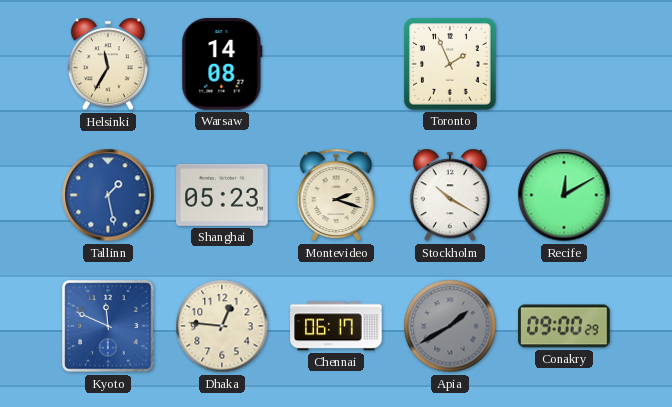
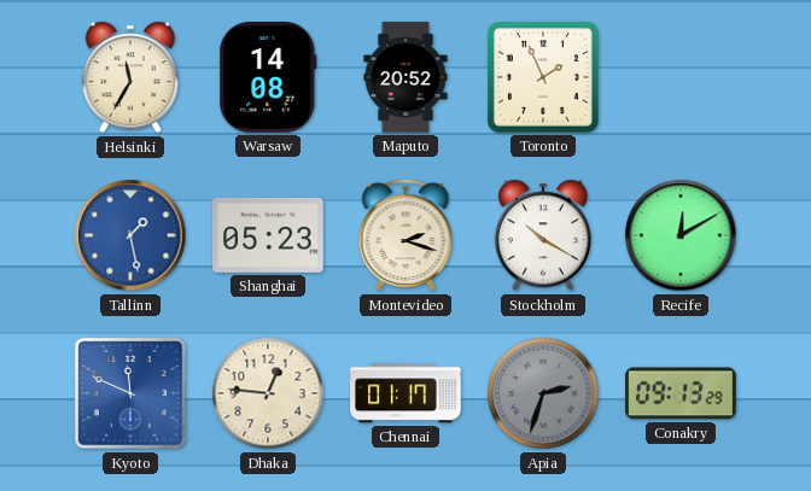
Maputo: none -> 20:52 (405, 77)
Chennai: 06:17 -> 01:17 (405, 393)
Apia: 1:40 -> 2:33 (543, 393)
Conakry: 09:00 -> 09:13 (681, 393)
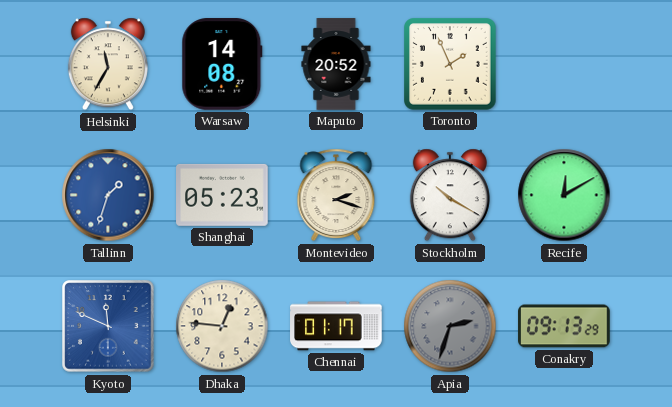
Tallinn: 1:28 -> 1:33 (108, 195)
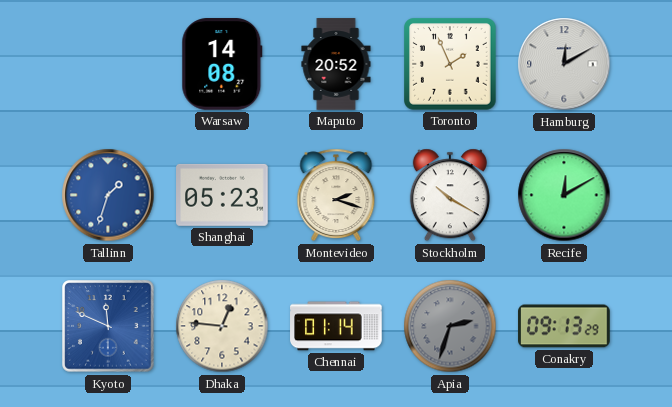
Helsinki: 11:35 -> none (108, 64)
Hamburg: none -> 12:10 (564, 64)
Chennai: 01:17 -> 01:14 (336, 326)
